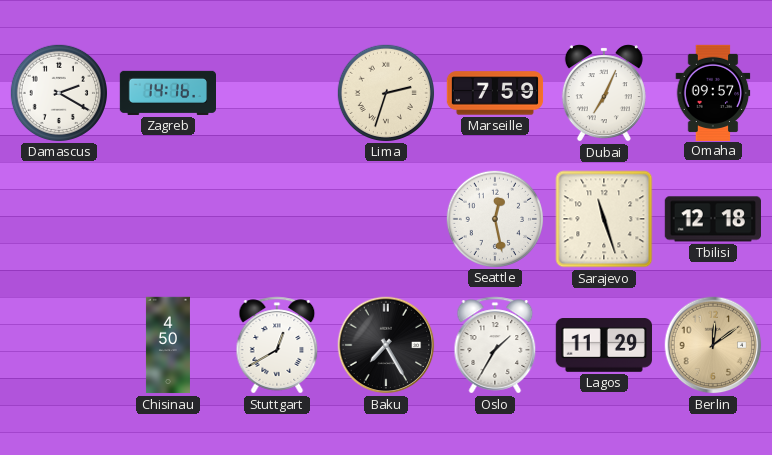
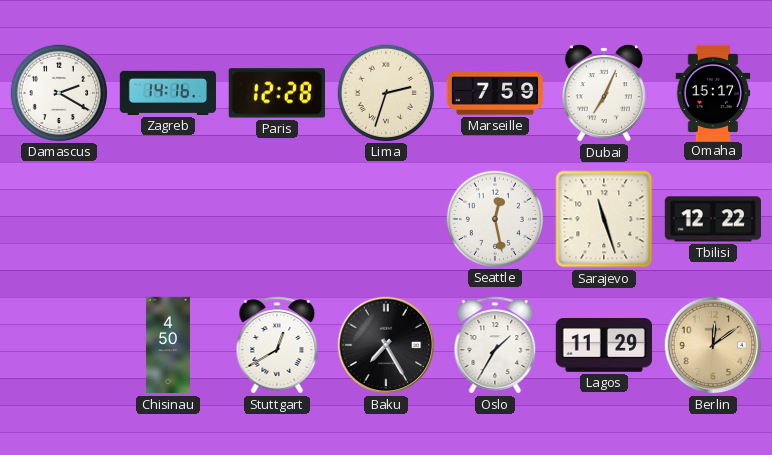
Paris: none -> 12:28 (277, 93)
Omaha: 09:57 -> 15:17 (713, 92)
Tbilisi: 12:18 -> 12:22 (713, 219)
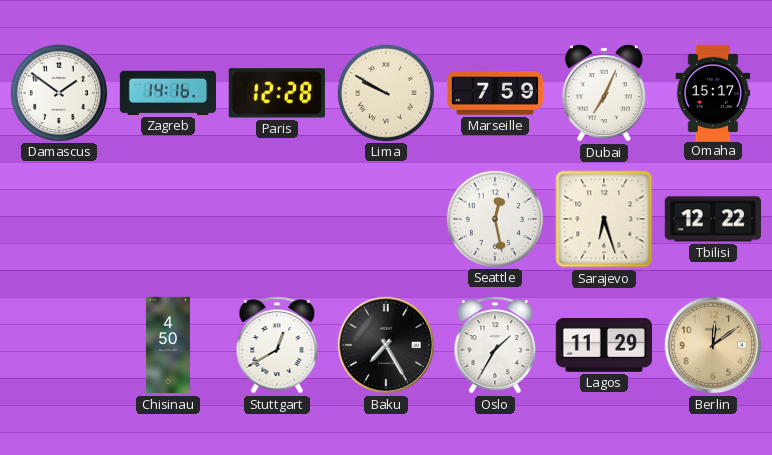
Damascus: 2:20 -> 1:51 (58, 92)
Lima: 2:33 -> 9:50 (385, 92)
Sarajevo: 11:27 -> 6:27 (604, 219)
